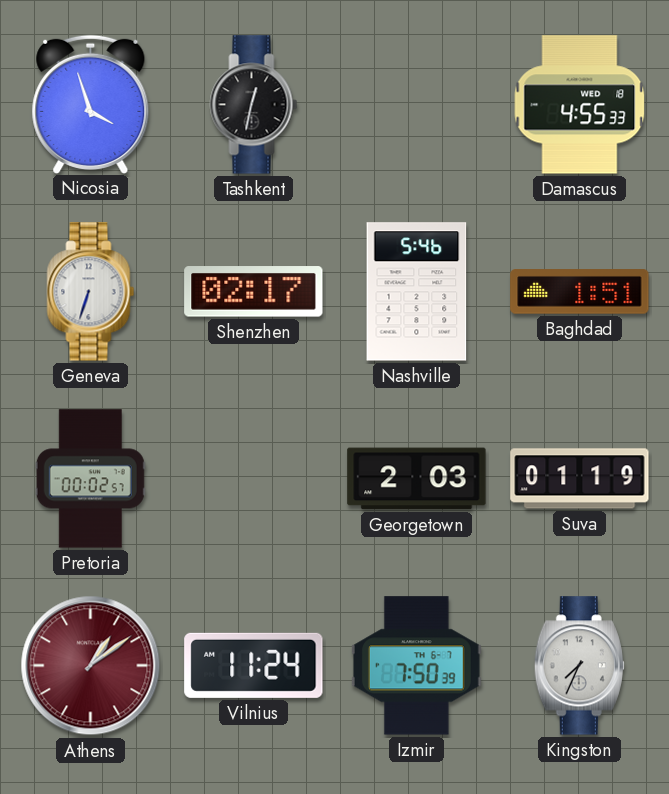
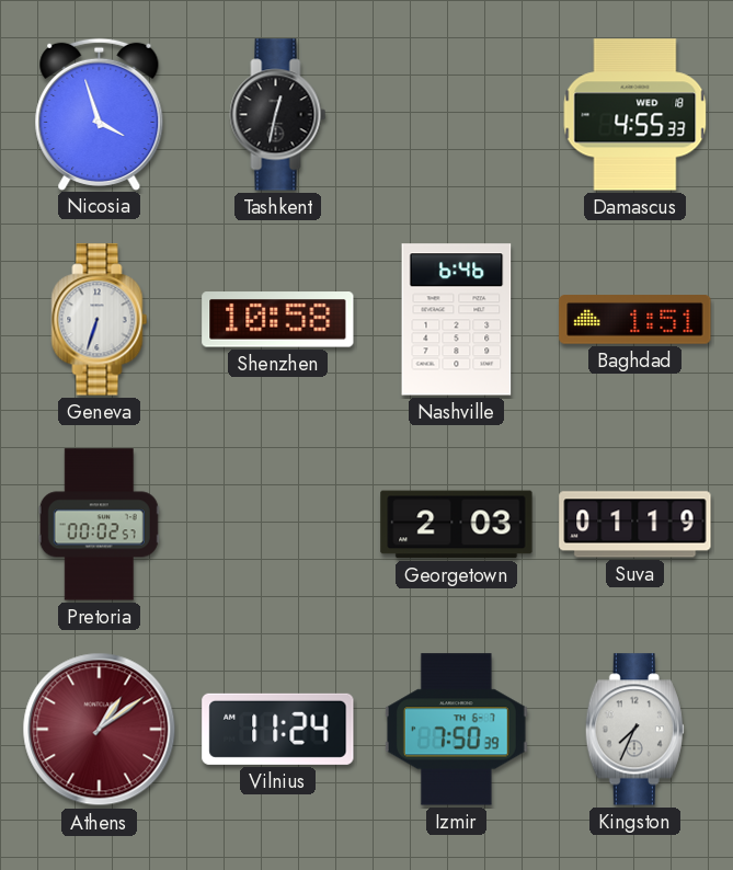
Shenzhen: 02:17 -> 10:58 (278, 320)
Nashville: 5:46 -> 6:46 (457, 320)
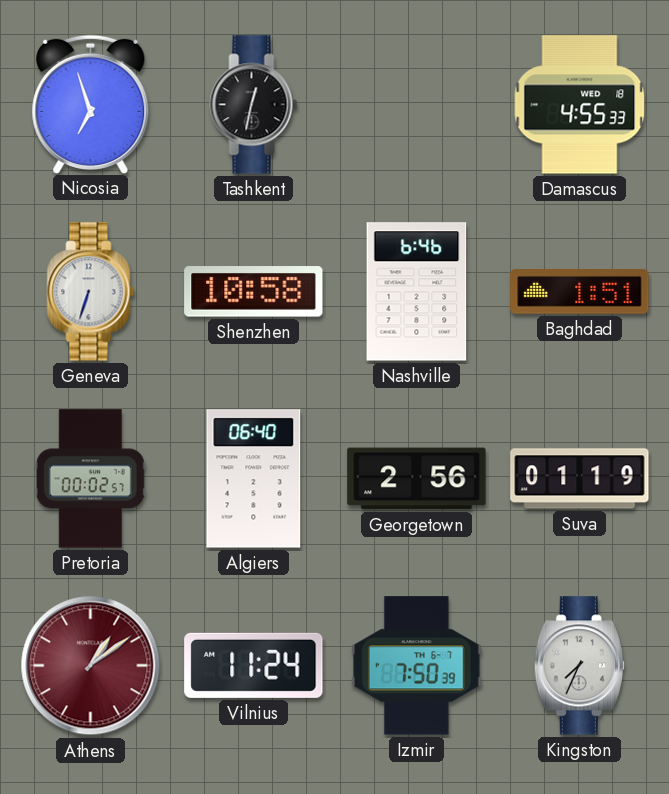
Nicosia: 3:57 -> 6:57 (91, 104)
Algiers: none -> 06:40 (254, 479)
Georgetown: 2:03 -> 2:56 (417, 479)
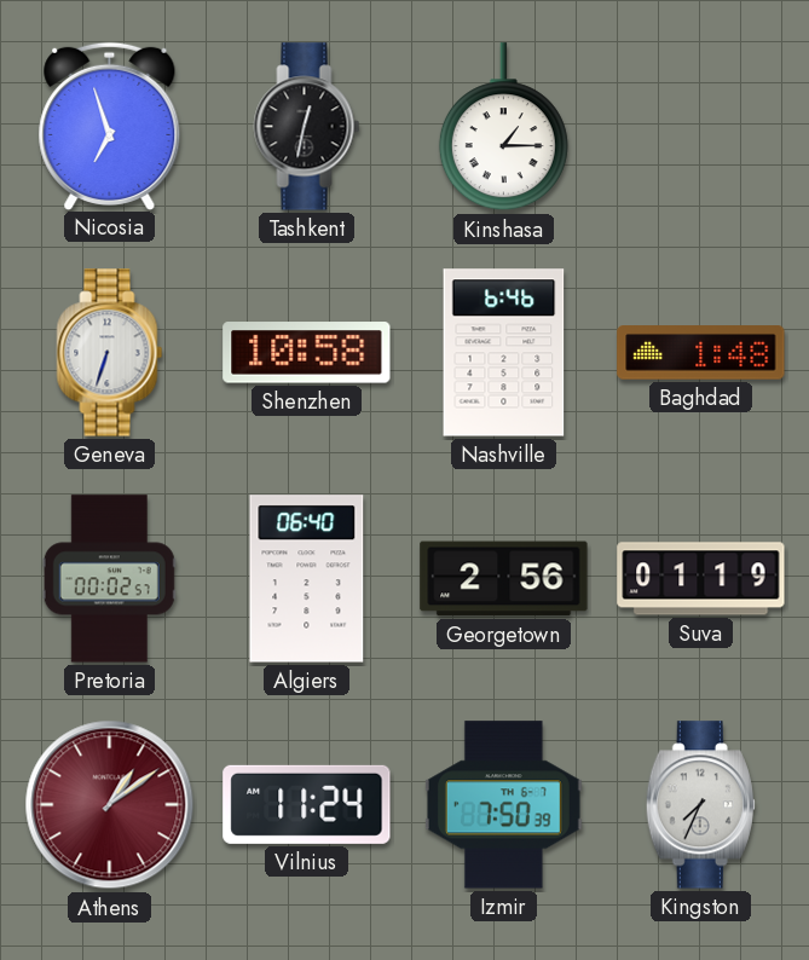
Kinshasa: none -> 1:15 (503, 127)
Damascus: 4:55 -> none (580, 105)
Baghdad: 1:51 -> 1:48 (701, 353)
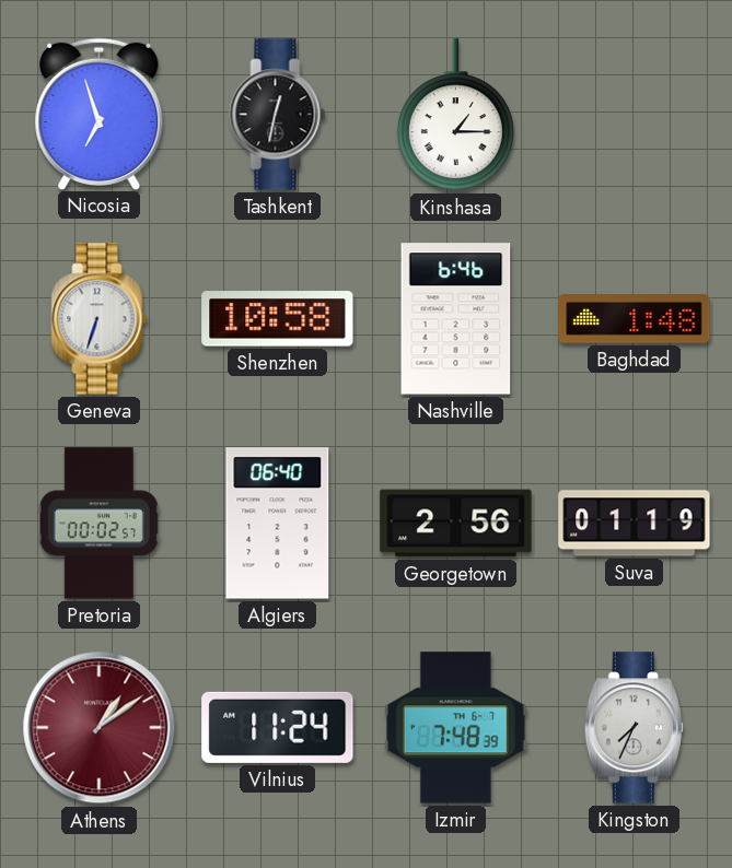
Izmir: 7:50 -> 7:48 (455, 728)
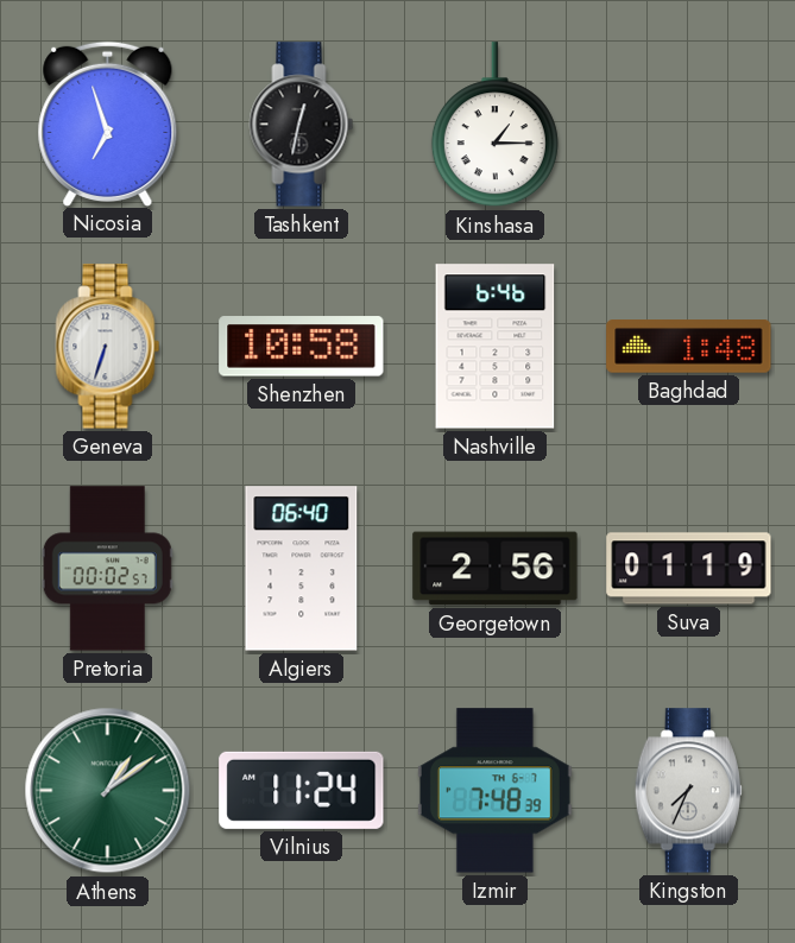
Athens dial: burgundy -> green (108, 791)
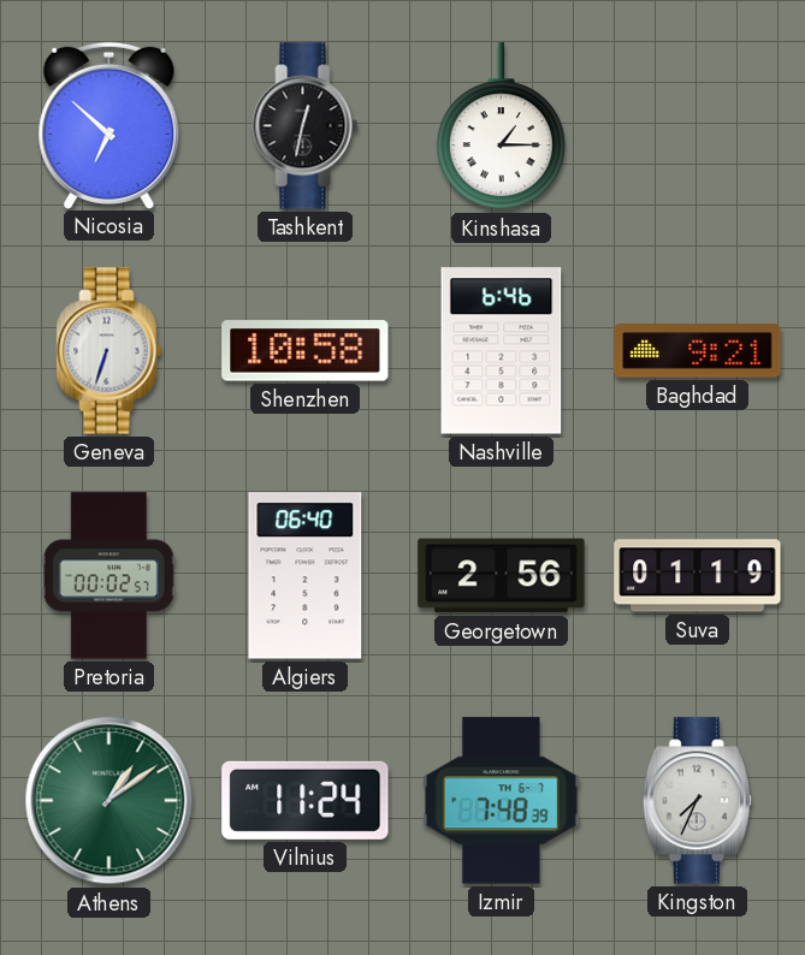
Nicosia: 6:57 -> 6:52 (109, 125)
Baghdad: 1:48 -> 9:21 (698, 351)
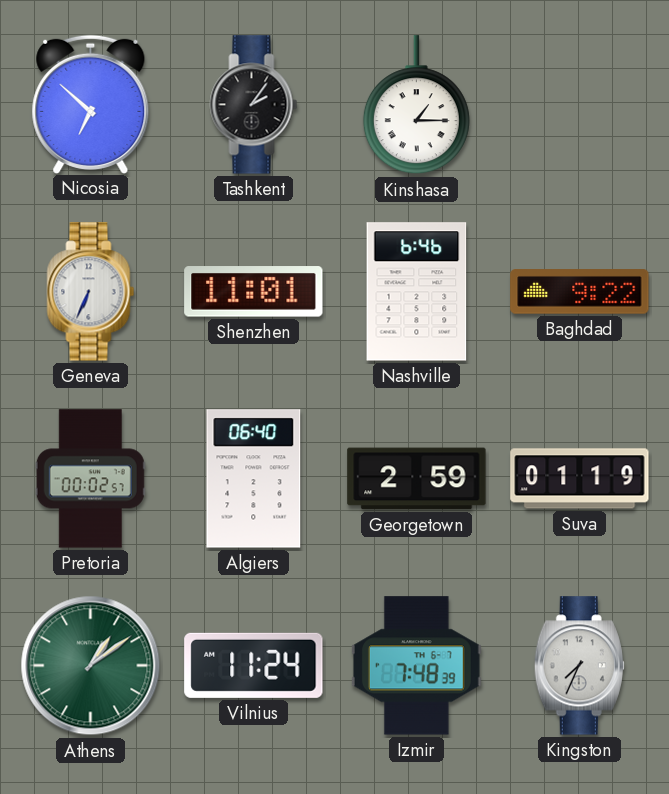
Tashkent: 12:32 -> 2:06 (254, 105)
Geneva: 6:33 -> 6:34 (91, 292)
Shenzhen: 10:58 -> 11:01 (254, 292)
Baghdad: 9:21 -> 9:22 (580, 292)
Georgetown: 2:56 -> 2:59 (417, 479)
